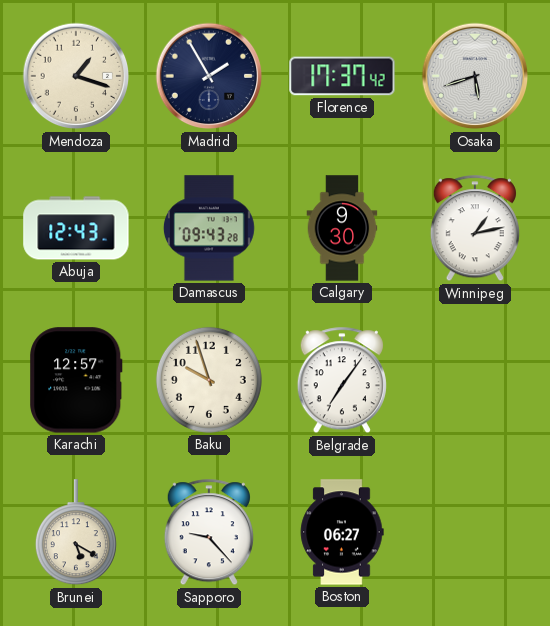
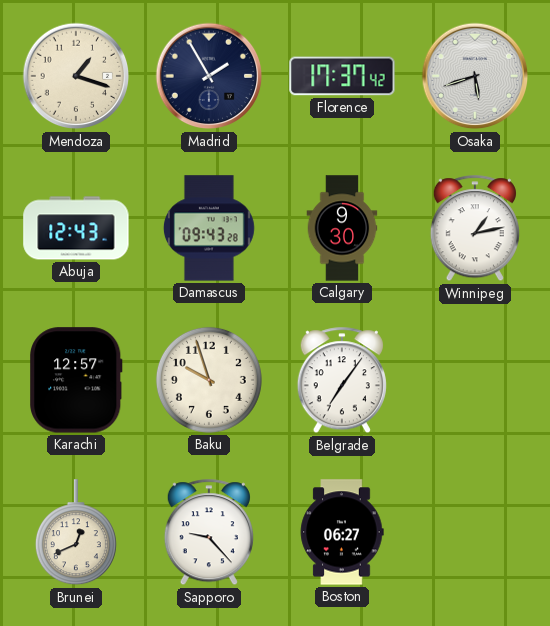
Brunei: 5:20 -> 12:41 (76, 533)
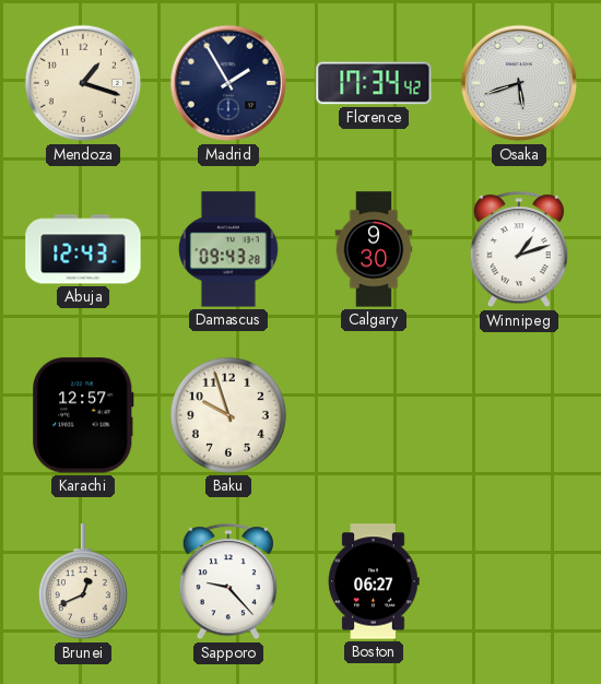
Florence: 17:37 -> 17:34 (374, 83)
Winnipeg: 1:13 -> 1:12 (519, 250)
Belgrade: 7:06 -> none (342, 381)
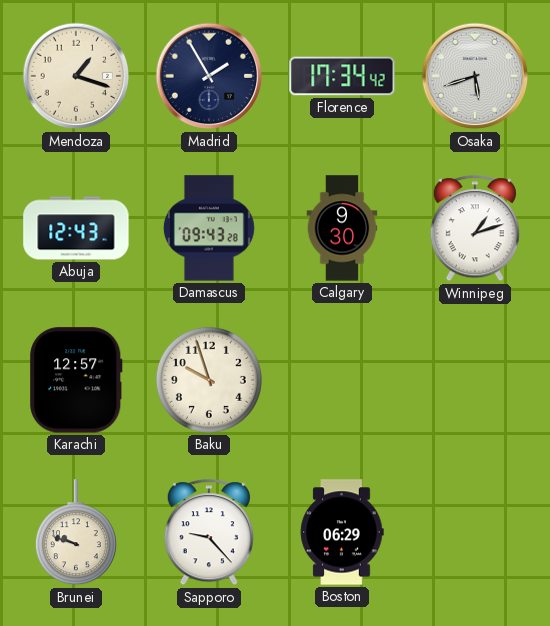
Brunei: 12:41 -> 9:48 (76, 533)
Boston: 06:27 -> 06:29 (342, 532)
